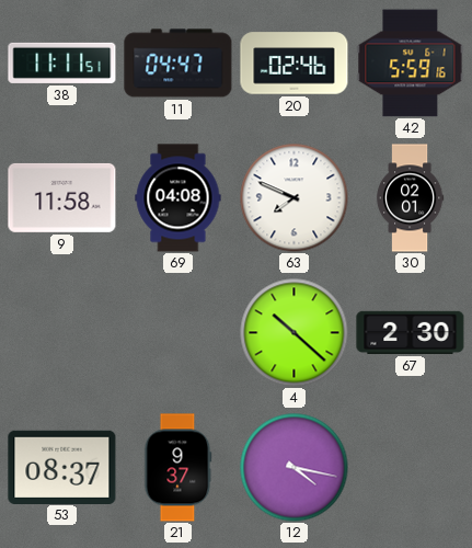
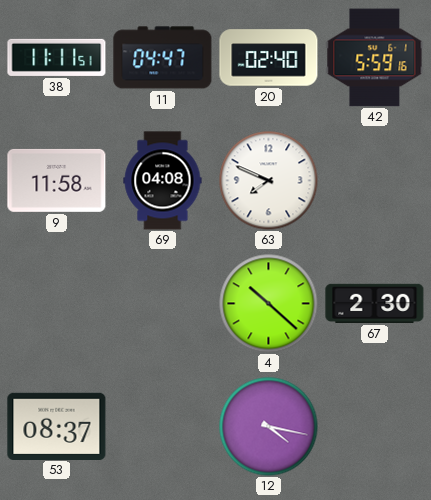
20: 02:46 -> 02:40 (269, 58)
30: 02:01 -> none (410, 198)
21: 9:37 -> none (177, 468)
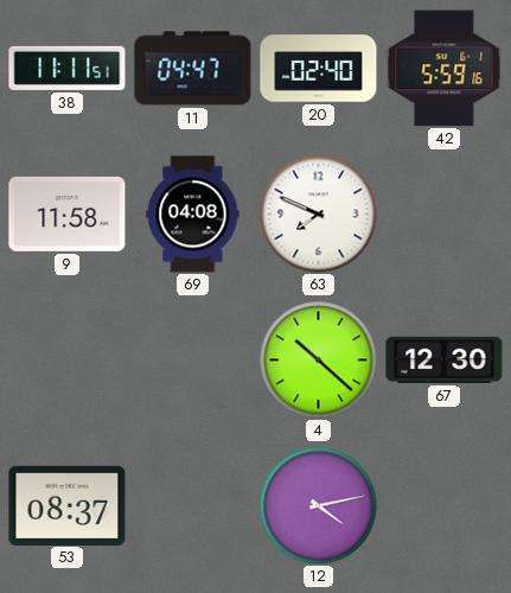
67: 2:30 -> 12:30 (445, 359)
12: 4:17 -> 4:13 (319, 506)
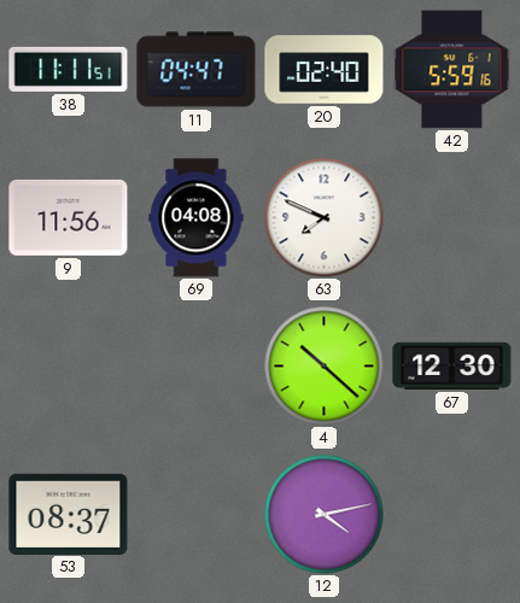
9: 11:58 -> 11:56 (69, 217)
